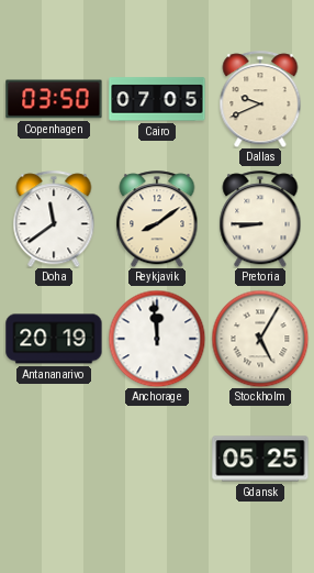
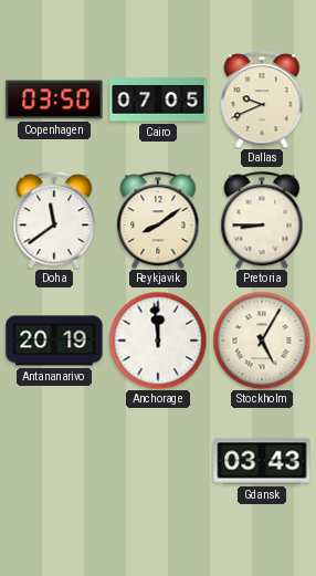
Gdansk: 05:25 -> 03:43 (262, 461)
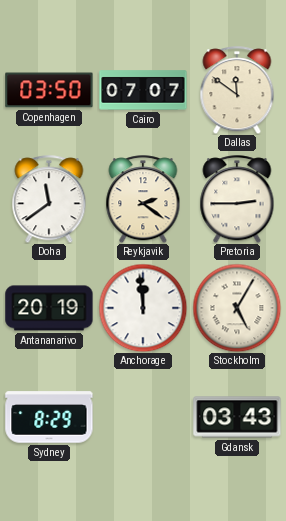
Cairo: 07:05 -> 07:07 (143, 90)
Dallas: 9:41 -> 11:51 (237, 90)
Reykjavik: 8:09 -> 2:21 (143, 199)
Pretoria: 8:45 -> 2:45 (237, 199)
Sydney: none -> 8:29 (49, 417)
